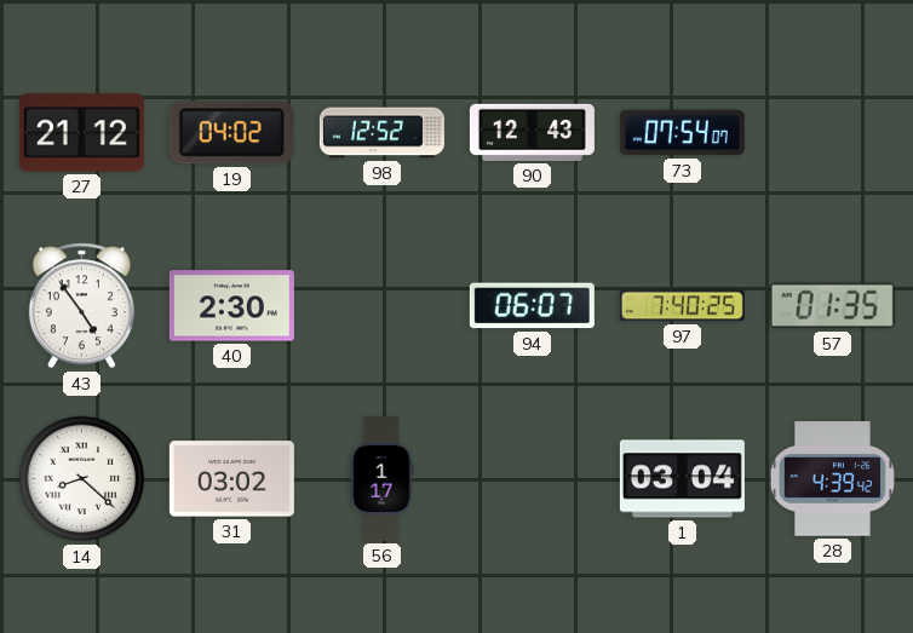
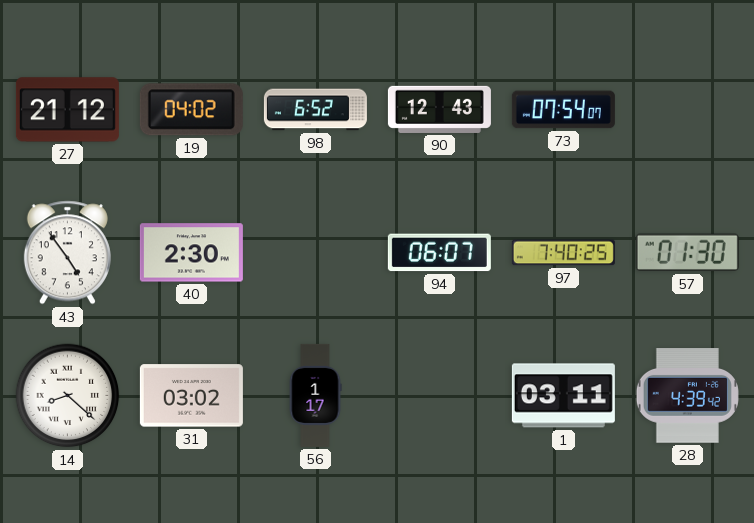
98: 12:52 -> 6:52 (315, 110)
57: 01:35 -> 01:30 (687, 253)
1: 03:04 -> 03:11 (563, 396)
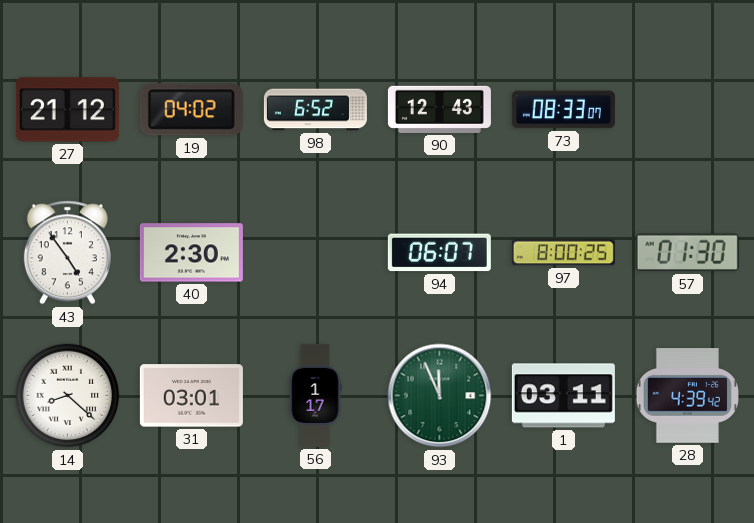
73: 07:54 -> 08:33 (563, 110)
97: 7:40 -> 8:00 (563, 253)
31: 03:02 -> 03:01 (191, 396)
93: none -> 11:56 (440, 396)
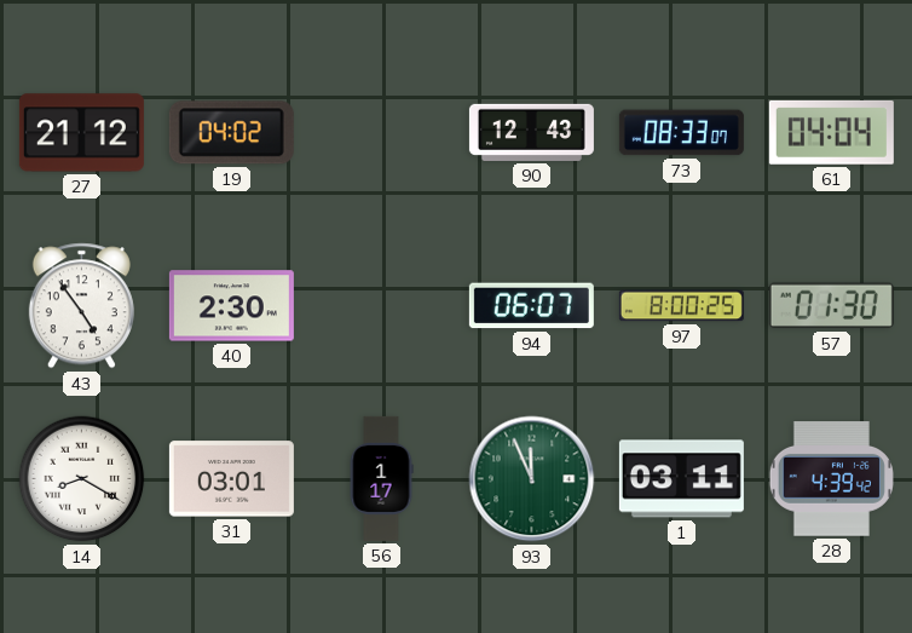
98: 6:52 -> none (315, 110)
61: none -> 04:04 (831, 132)
14: 8:22 -> 8:20 (82, 479)
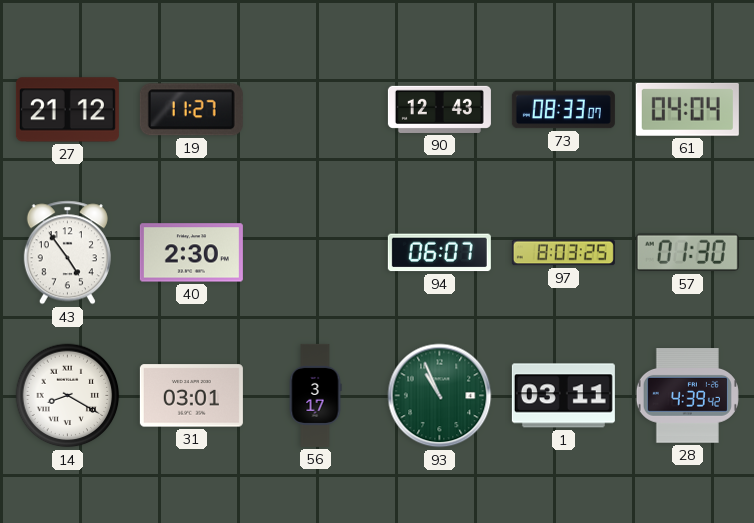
19: 04:02 -> 11:27 (191, 110)
97: 8:00 -> 8:03 (563, 253)
56: 1:17 -> 3:17 (315, 395)
93: 11:56 -> 10:56 (440, 396)
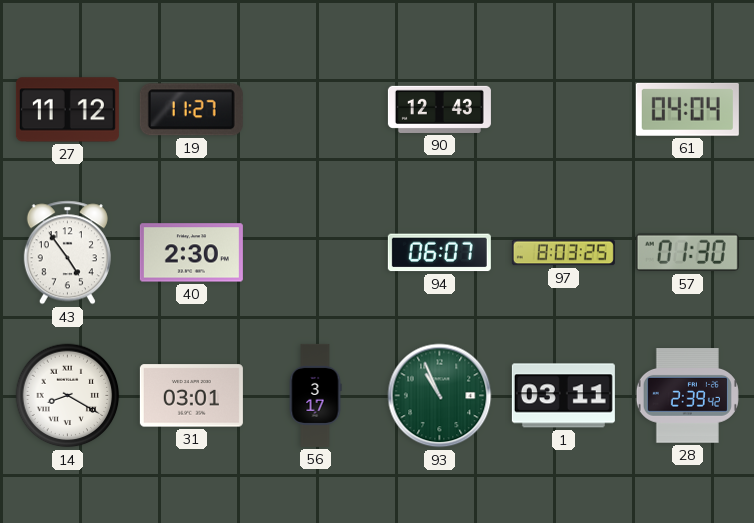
27: 21:12 -> 11:12 (67, 110)
73: 08:33 -> none (563, 110)
28: 4:39 -> 2:39 (687, 396)
